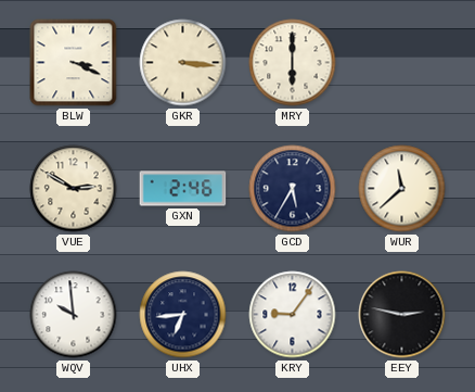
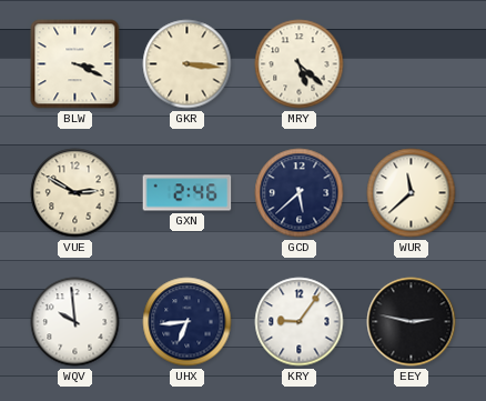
MRY: 6:00 -> 5:22 (300, 64)
GCD: 5:35 -> 5:38 (300, 193)
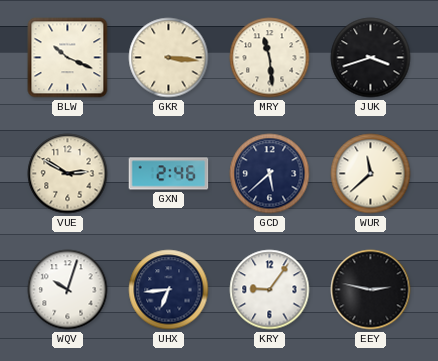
BLW: 3:19 -> 10:19 (68, 58)
MRY: 5:22 -> 11:29 (270, 58)
JUK: none -> 3:42 (371, 58)
WQV: 9:59 -> 10:03 (68, 290)
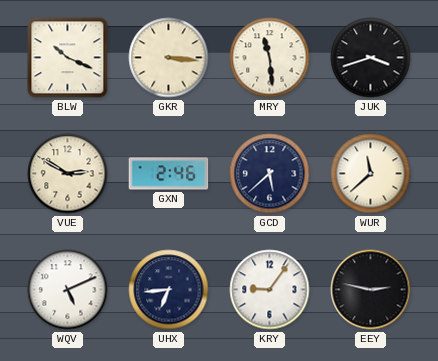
WQV: 10:03 -> 5:11 (68, 290)
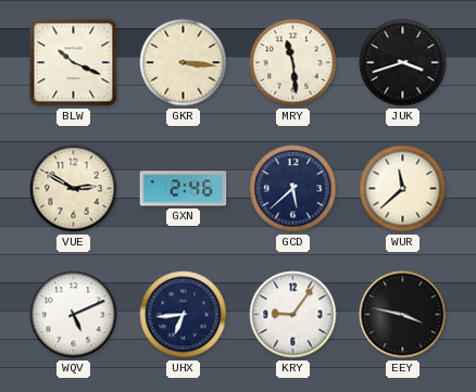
EEY: 2:47 -> 3:47 (403, 315)
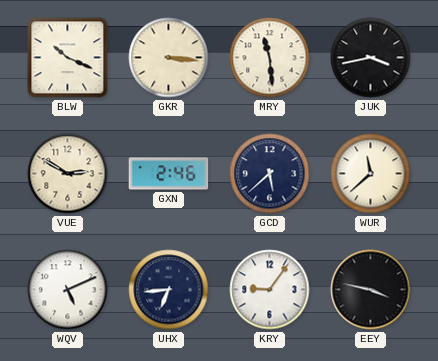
JUK: 3:42 -> 3:43 (371, 58)
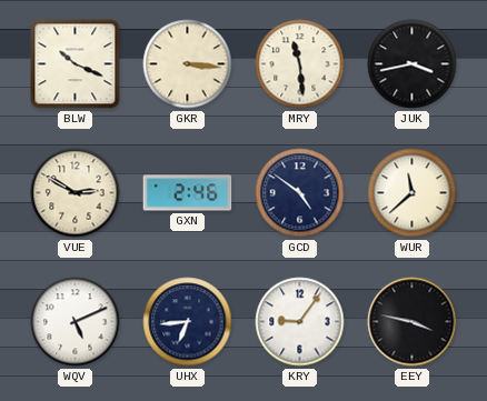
GCD: 5:38 -> 4:51 (300, 193)
